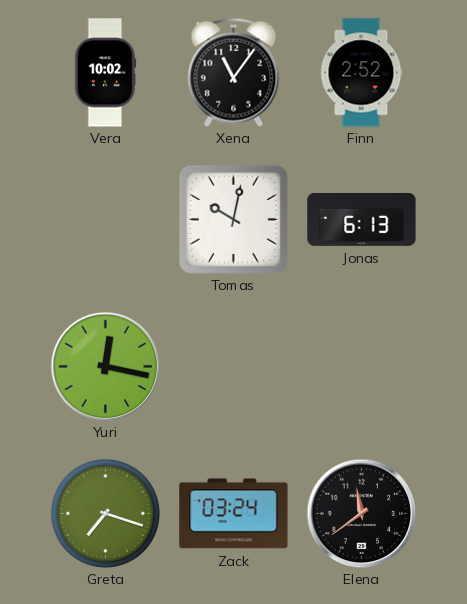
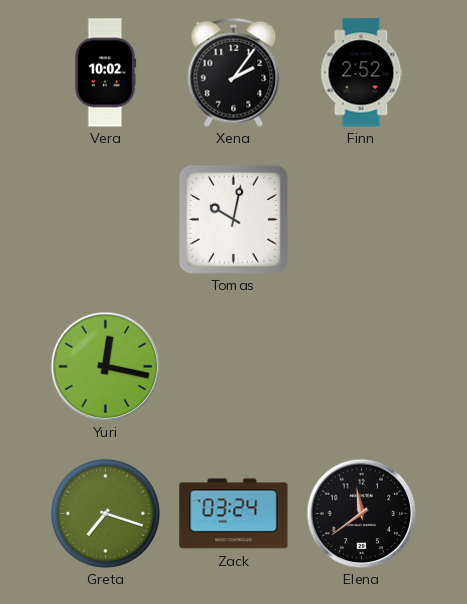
Xena: 11:06 -> 2:06 (234, 72)
Jonas: 6:13 -> none (362, 220)
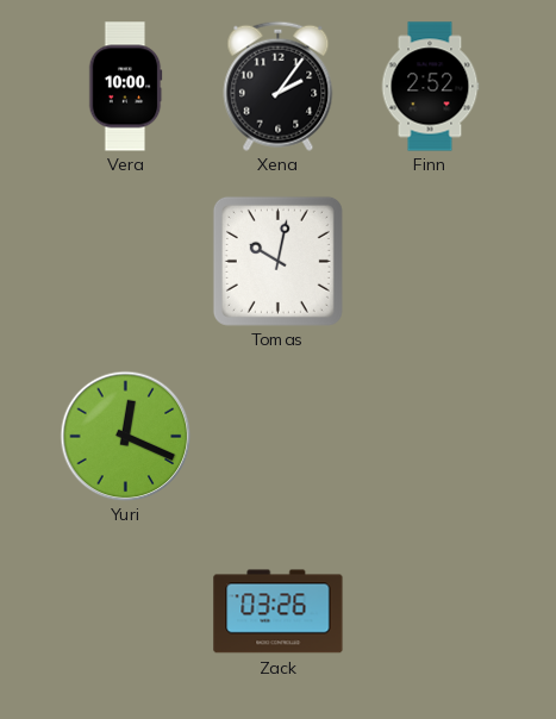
Vera: 10:02 -> 10:00 (125, 87)
Yuri: 12:17 -> 12:19 (125, 436)
Greta: 7:18 -> none (105, 513)
Zack: 03:24 -> 03:26 (279, 612)
Elena: 11:39 -> none (361, 513)
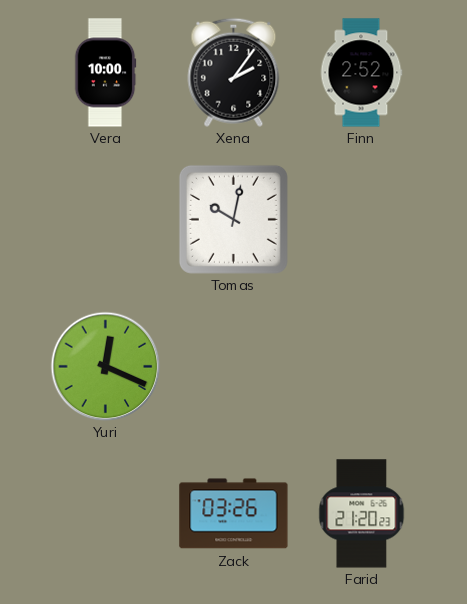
Farid: none -> 21:20 (362, 514)
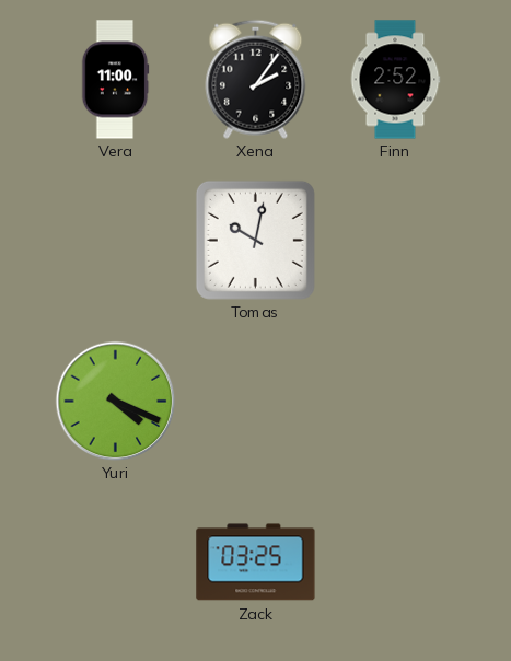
Vera: 10:00 -> 11:00 (115, 80)
Yuri: 12:19 -> 4:19 (115, 401)
Zack: 03:26 -> 03:25 (256, 563)
Farid: 21:20 -> none (362, 514)
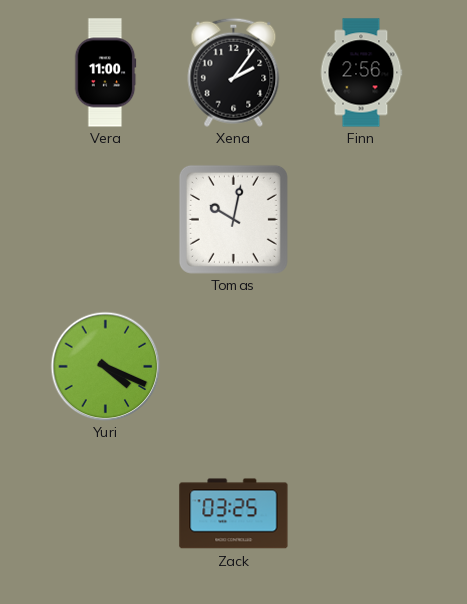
Finn: 2:52 -> 2:56 (361, 73)
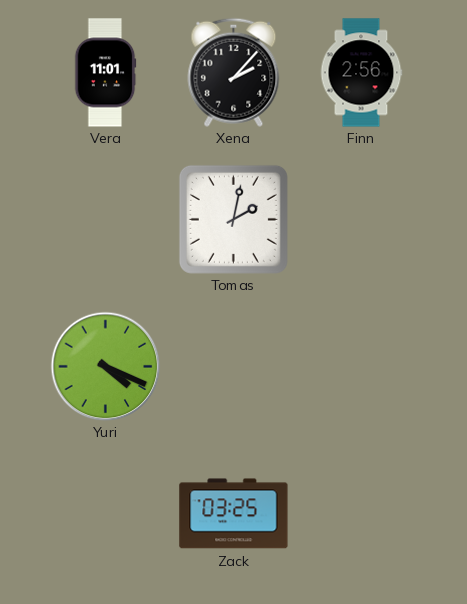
Vera: 11:00 -> 11:01 (105, 73)
Xena: 2:06 -> 2:07 (234, 72)
Tomas: 10:02 -> 2:02 (233, 219)
